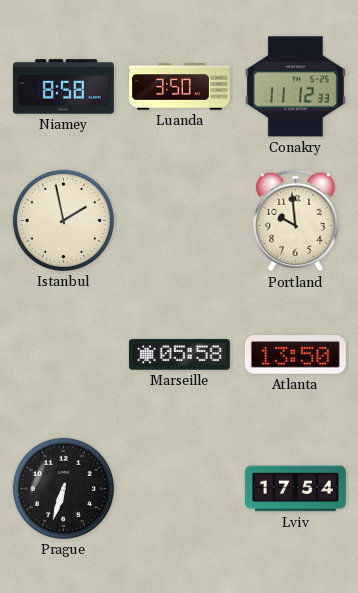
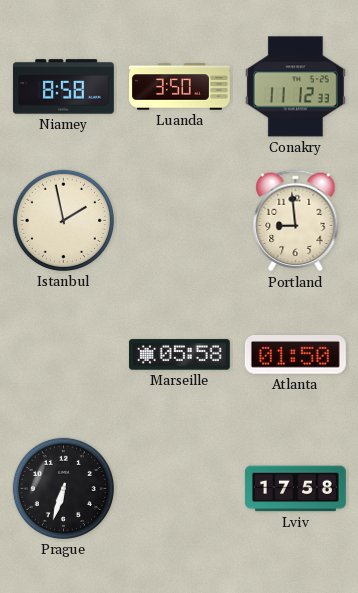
Portland: 9:59 -> 8:59 (296, 221)
Atlanta: 13:50 -> 01:50 (295, 355)
Lviv: 17:54 -> 17:58 (295, 489)
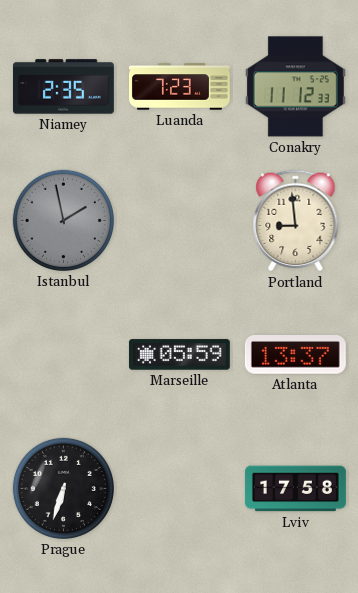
Niamey: 8:58 -> 2:35 (63, 87)
Luanda: 3:50 -> 7:23 (180, 87)
Istanbul dial: cream -> grey (63, 220)
Marseille: 05:58 -> 05:59 (179, 355)
Atlanta: 01:50 -> 13:37 (295, 355)
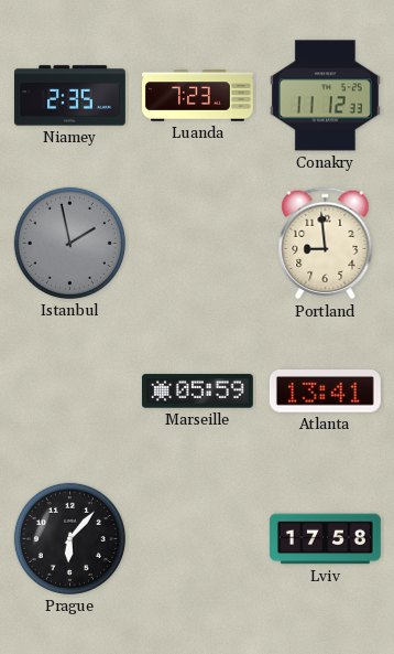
Atlanta: 13:37 -> 13:41 (325, 392)
Prague: 6:33 -> 6:07 (69, 538)
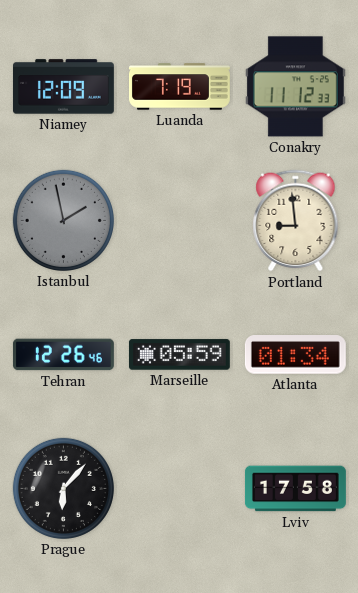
Niamey: 2:35 -> 12:09 (63, 87)
Luanda: 7:23 -> 7:19 (180, 87)
Tehran: none -> 12:26 (63, 355)
Atlanta: 13:41 -> 01:34 (295, 355)
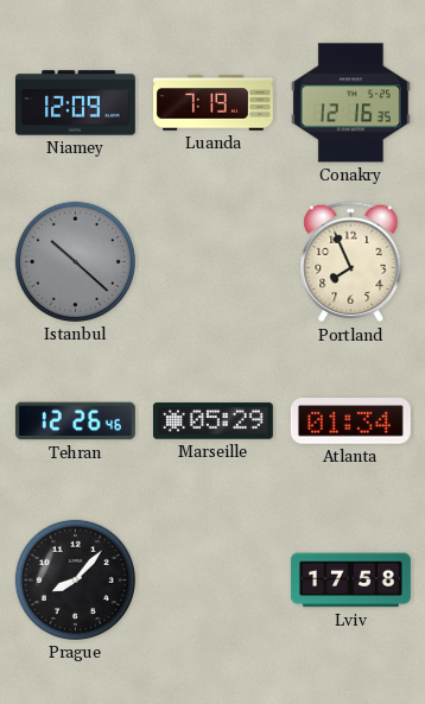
Conakry: 11:12 -> 12:16 (350, 103)
Istanbul: 1:58 -> 10:22 (75, 261)
Portland: 8:59 -> 7:56 (351, 262)
Marseille: 05:59 -> 05:29 (213, 421)
Prague: 6:07 -> 8:07 (75, 579)
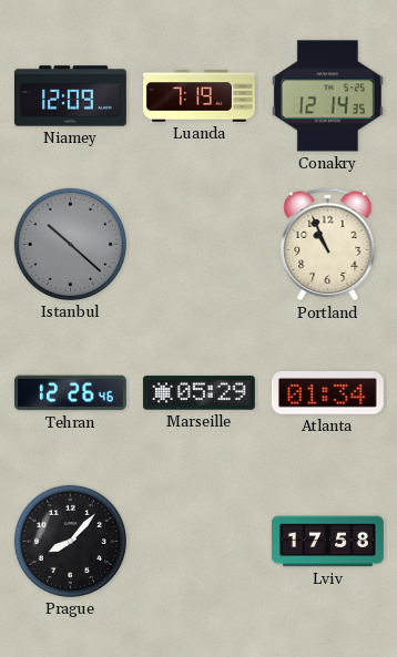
Conakry: 12:16 -> 12:14 (327, 96)
Portland: 7:56 -> 10:56 (328, 245)
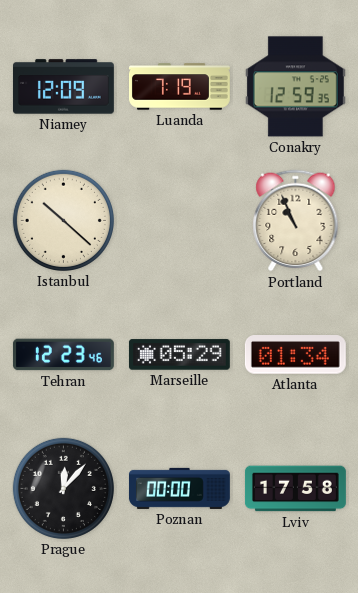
Conakry: 12:14 -> 12:59 (295, 87)
Istanbul dial: grey -> cream (63, 220)
Tehran: 12:26 -> 12:23 (63, 355)
Prague: 8:07 -> 12:07 (63, 488)
Poznan: none -> 00:00 (179, 488)
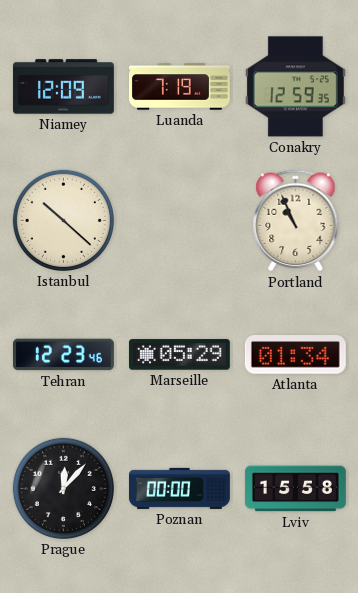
Lviv: 17:58 -> 15:58 (295, 489)
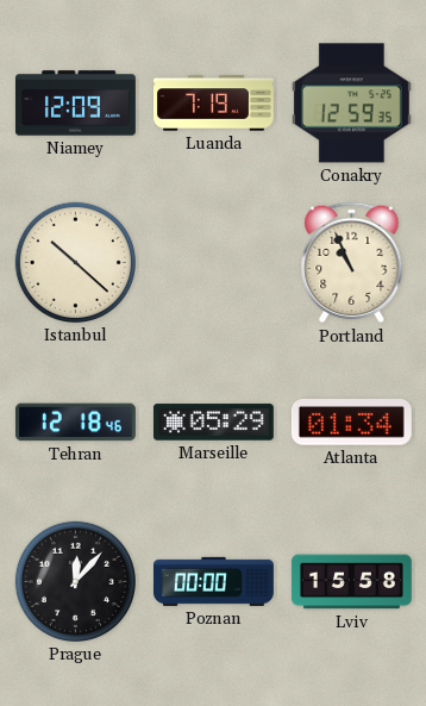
Tehran: 12:23 -> 12:18 (75, 423)
